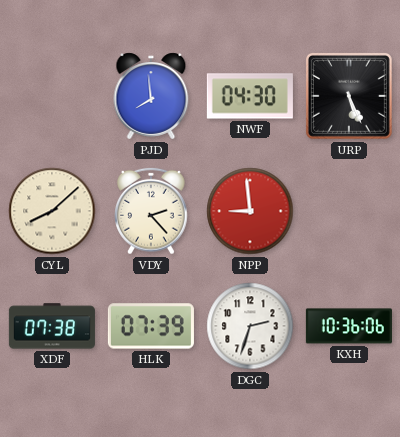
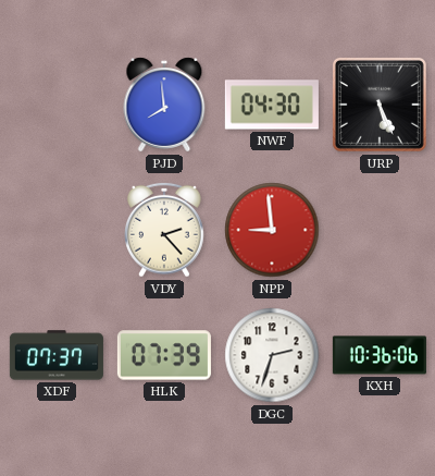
CYL: 8:08 -> none (52, 211)
XDF: 07:38 -> 07:37 (57, 355)
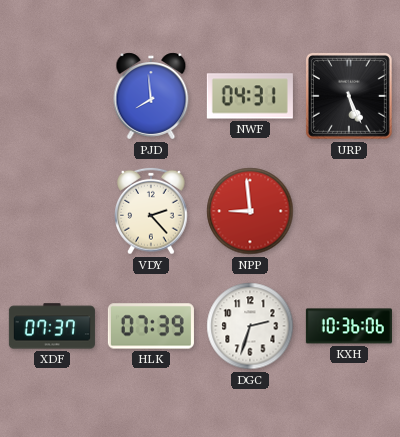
NWF: 04:30 -> 04:31 (250, 96)
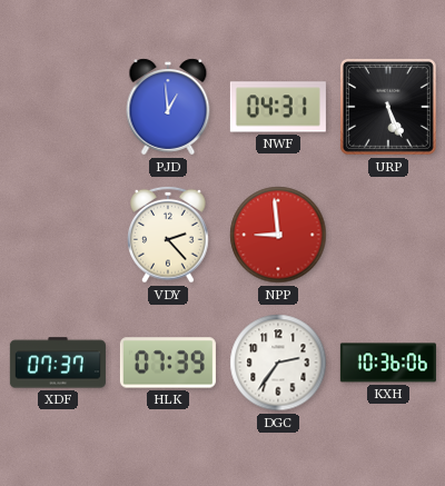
PJD: 7:59 -> 12:59 (168, 107)
DGC: 2:33 -> 2:36 (278, 363)
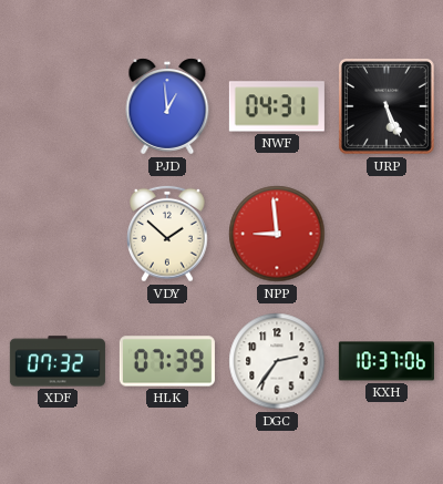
VDY: 2:23 -> 1:52 (167, 234)
XDF: 07:37 -> 07:32 (58, 361)
KXH: 10:36 -> 10:37 (387, 361)
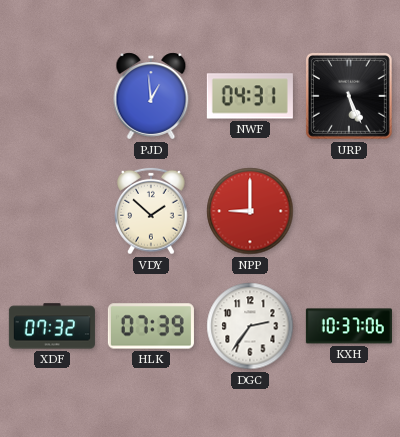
NPP: 8:59 -> 9:00 (250, 211)
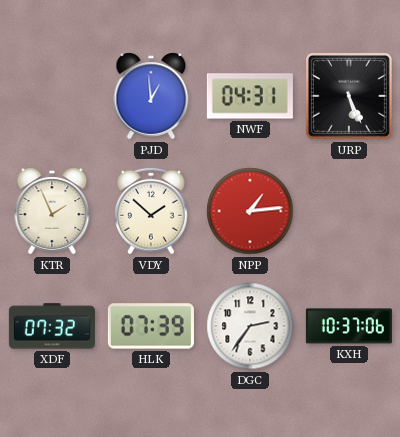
KTR: none -> 1:56 (52, 211)
NPP: 9:00 -> 1:14 (250, 211)
